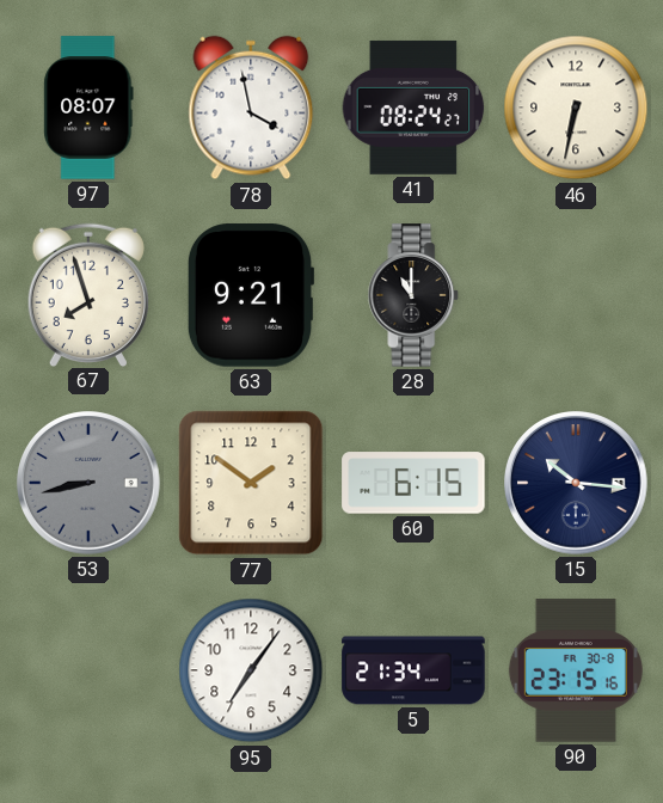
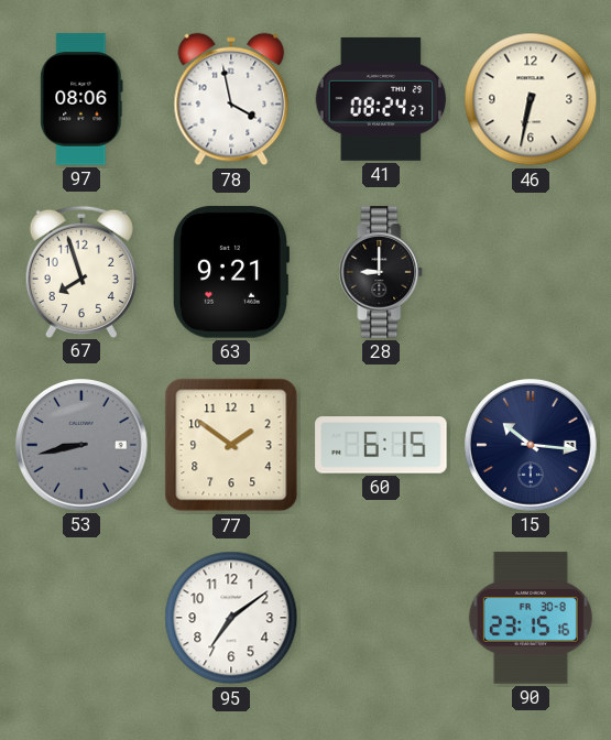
97: 08:07 -> 08:06 (81, 99)
28: 11:00 -> 9:00 (381, 272)
95: 7:06 -> 7:09 (231, 618)
5: 21:34 -> none (413, 670)
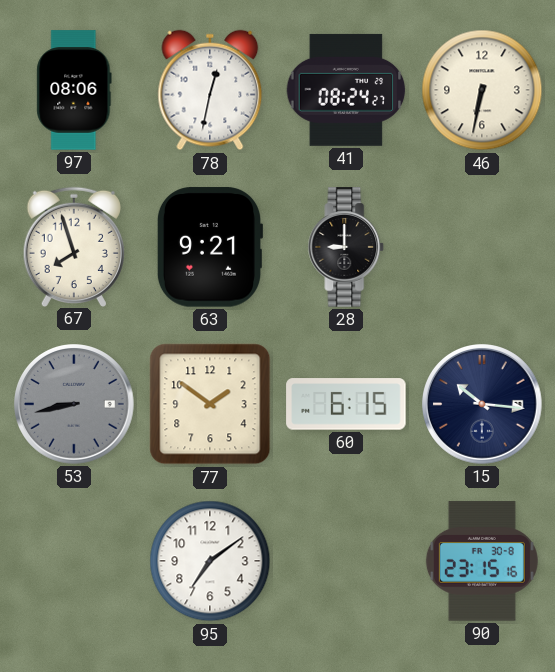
78: 3:58 -> 12:32 (210, 90)
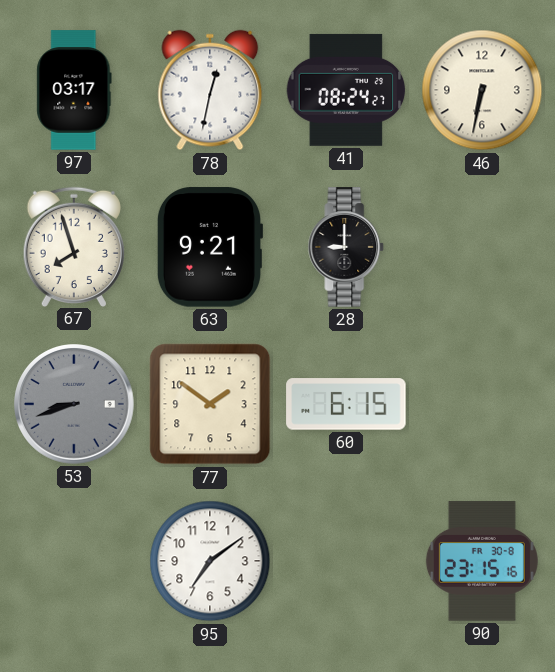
97: 08:06 -> 03:17 (74, 90)
53: 8:43 -> 8:42 (75, 405)
15: 10:16 -> none (483, 405)
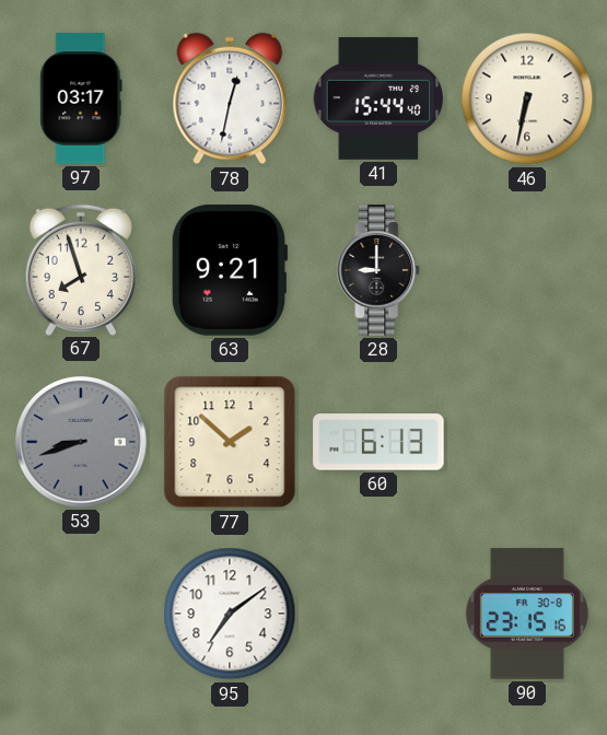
41: 08:24 -> 15:44 (378, 98)
77: 1:51 -> 1:52 (230, 442)
60: 6:15 -> 6:13 (378, 442)
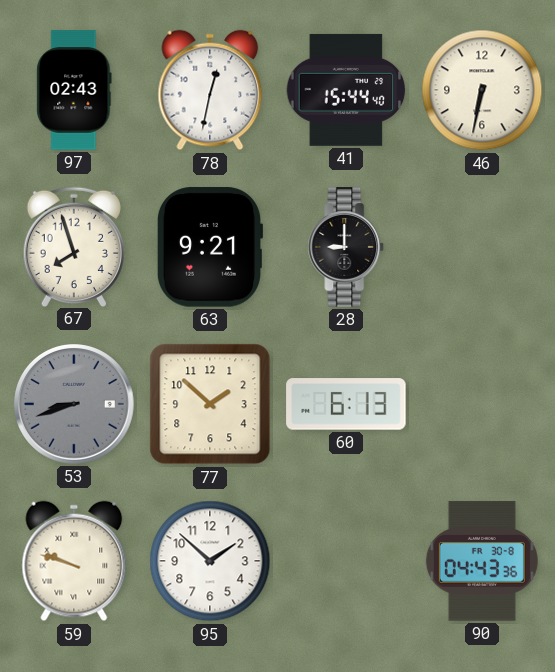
97: 03:17 -> 02:43 (74, 90)
59: none -> 9:48 (74, 561)
95: 7:09 -> 1:52 (210, 561)
90: 23:15 -> 04:43 (482, 561)
